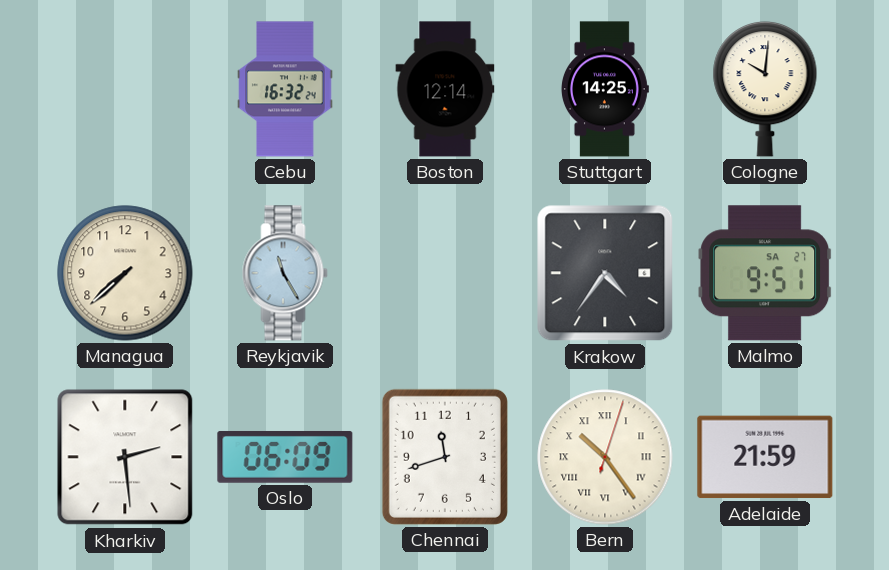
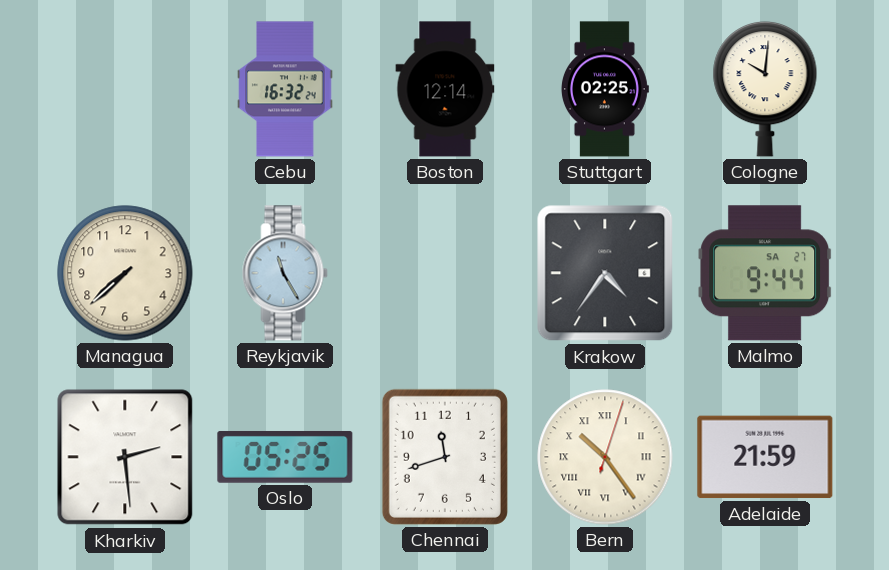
Stuttgart: 14:25 -> 02:25 (604, 89)
Malmo: 9:51 -> 9:44 (765, 273)
Oslo: 06:09 -> 05:25 (285, 457)
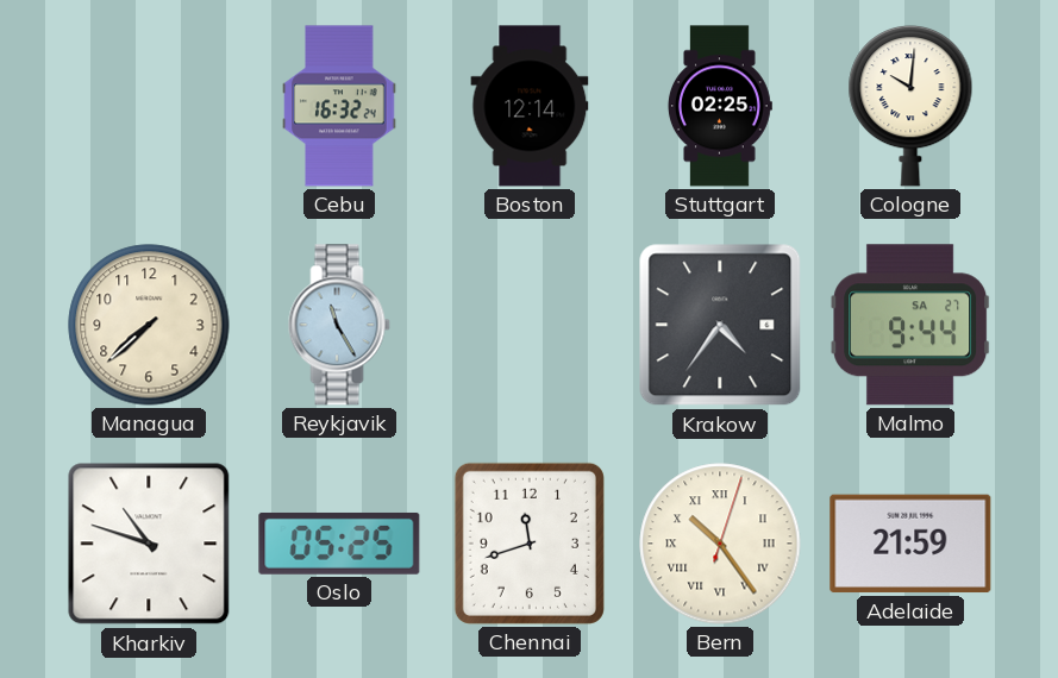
Kharkiv: 2:29 -> 10:48 (149, 544)
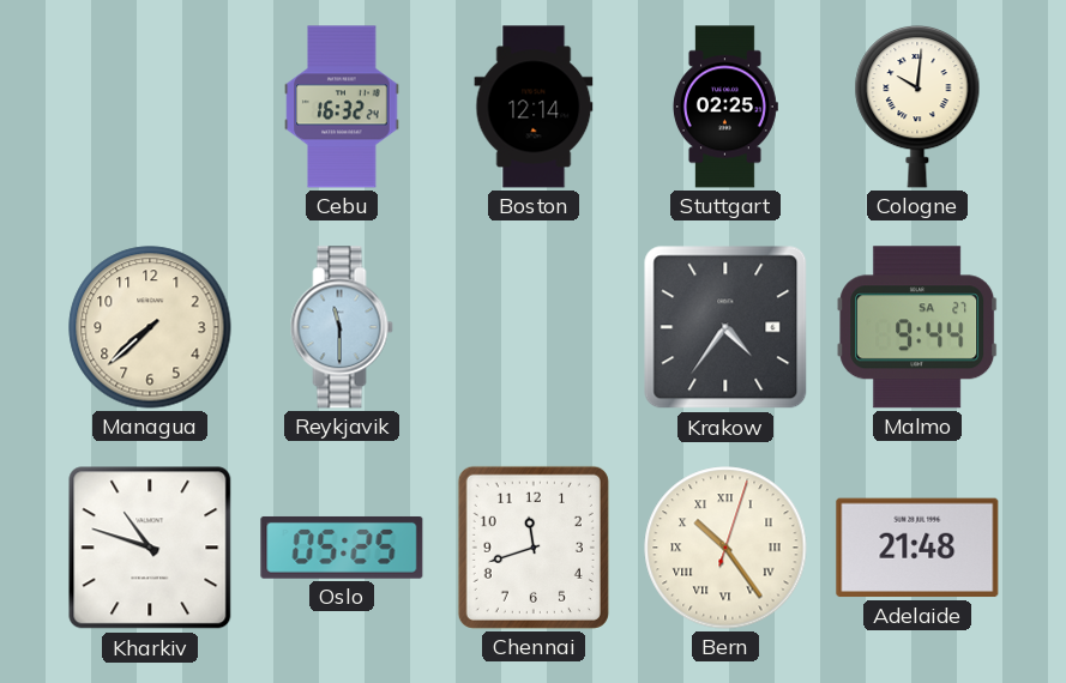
Reykjavik: 11:25 -> 11:30 (342, 327)
Adelaide: 21:59 -> 21:48 (917, 548)
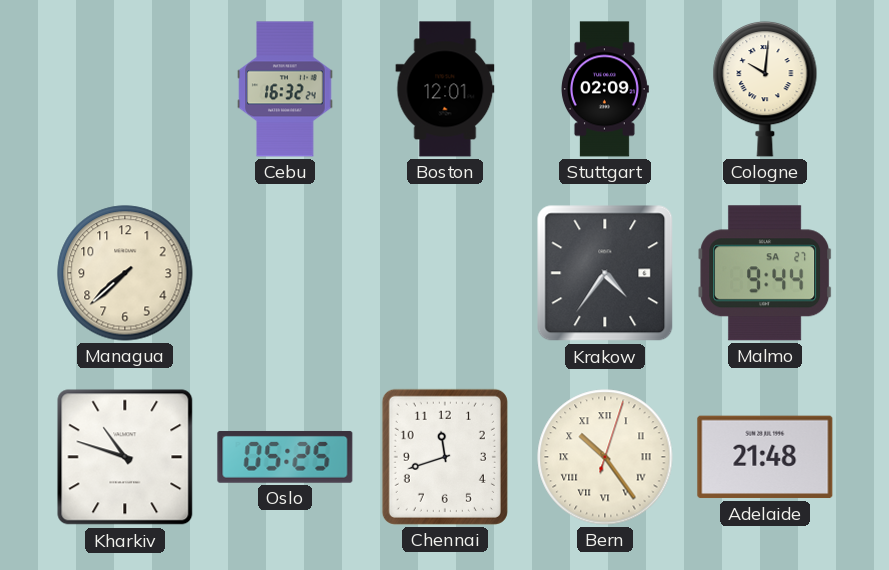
Boston: 12:14 -> 12:01 (445, 89)
Stuttgart: 02:25 -> 02:09 (604, 89)
Reykjavik: 11:30 -> none (342, 327)
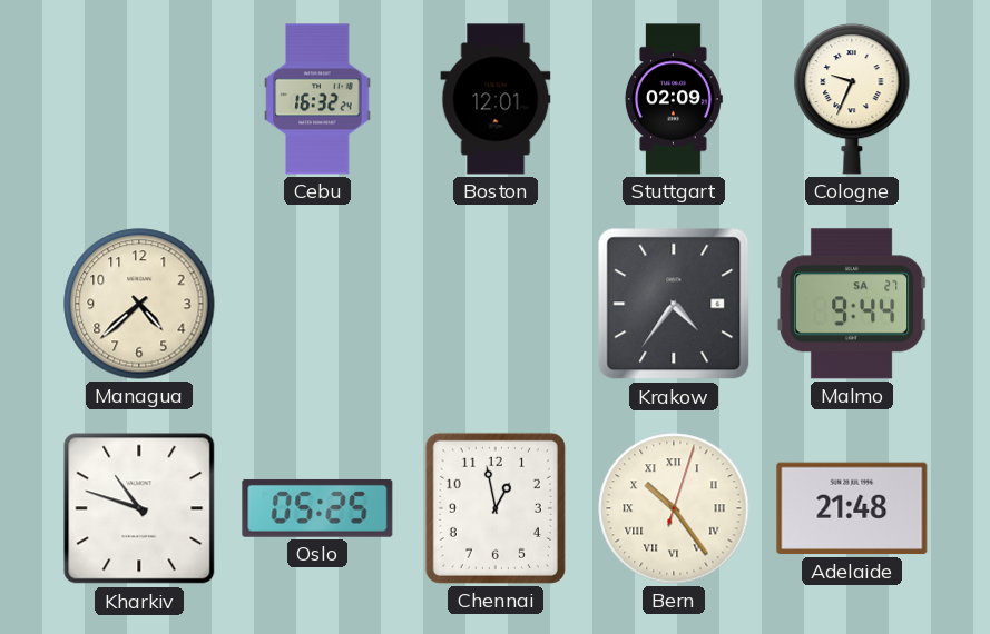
Cologne: 10:01 -> 9:34 (852, 99)
Managua: 7:38 -> 4:38 (139, 304)
Chennai: 11:42 -> 12:58 (496, 508)
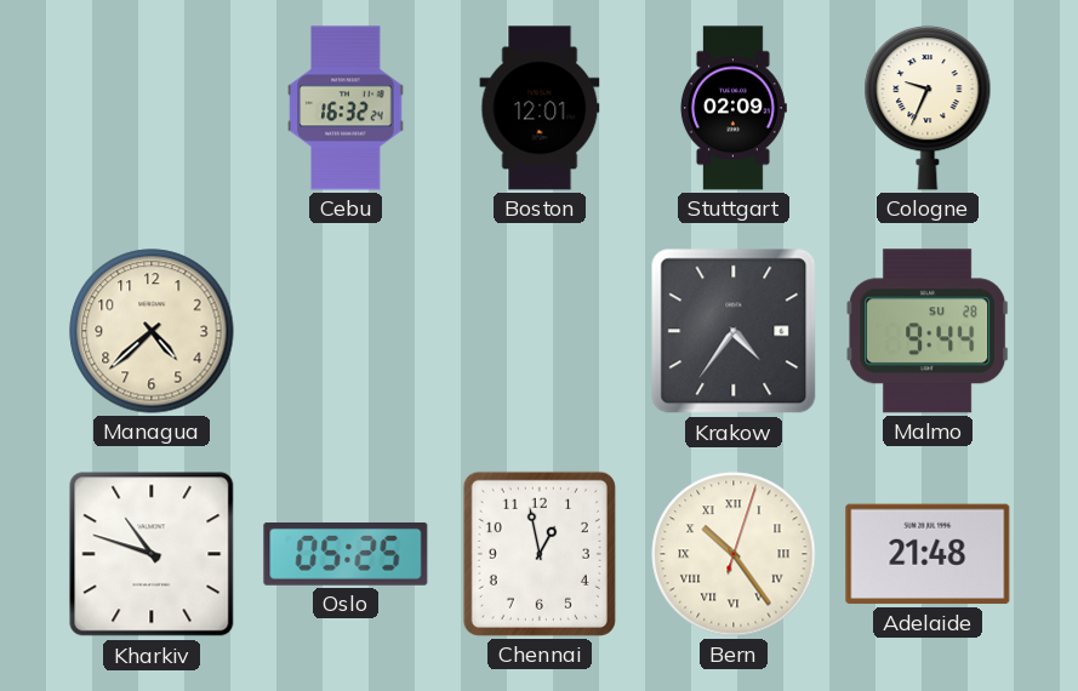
Malmo date: SA 27 -> SU 28 (928, 331)
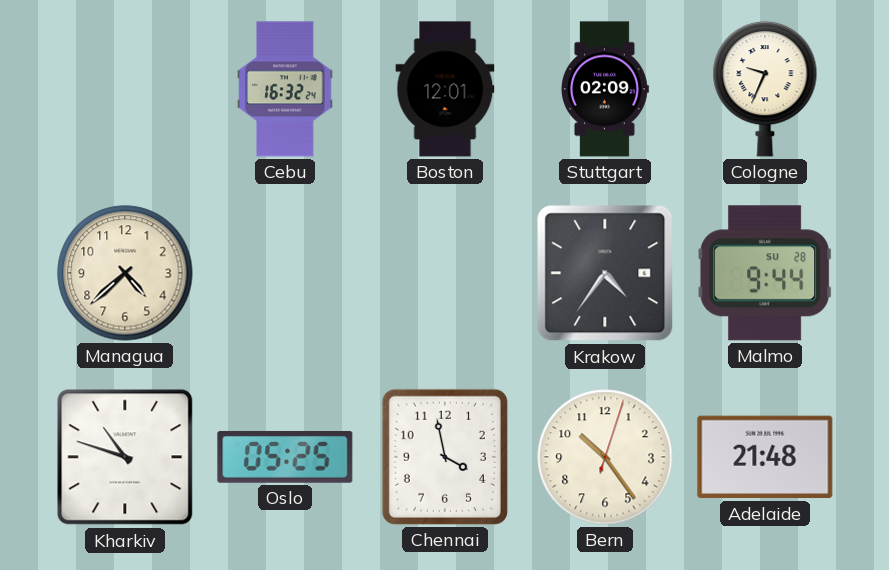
Chennai: 12:58 -> 3:58 (445, 457)
Bern numerals: Roman -> Arabic (605, 457)
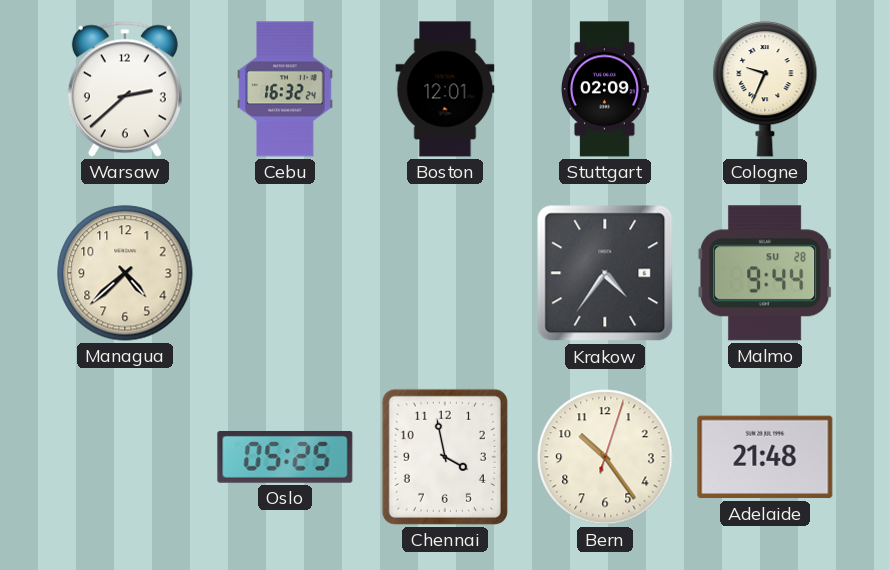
Warsaw: none -> 2:38 (125, 89)
Kharkiv: 10:48 -> none (125, 457)
